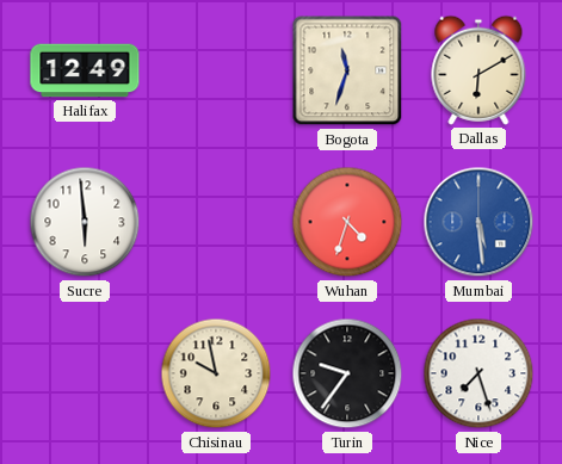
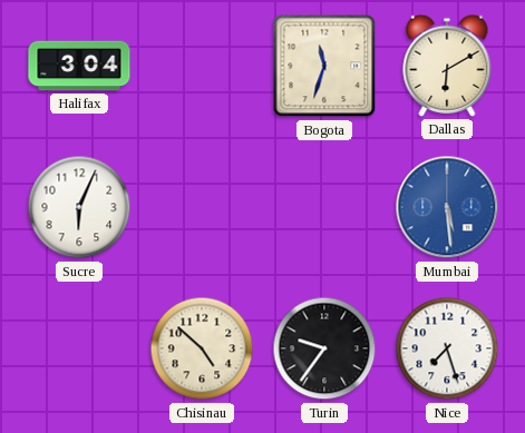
Halifax: 12:49 -> 3:04 (79, 66)
Sucre: 5:59 -> 6:04 (79, 207)
Wuhan: 4:33 -> none (347, 222)
Chisinau: 9:58 -> 4:52 (202, 348)
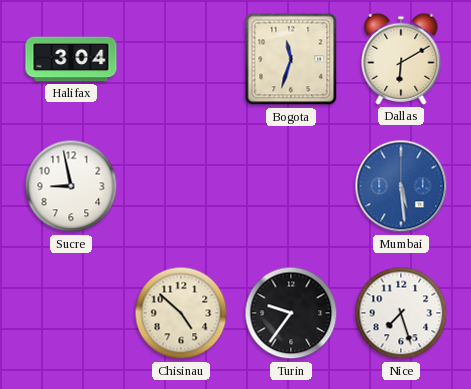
Sucre: 6:04 -> 8:58 (71, 186)
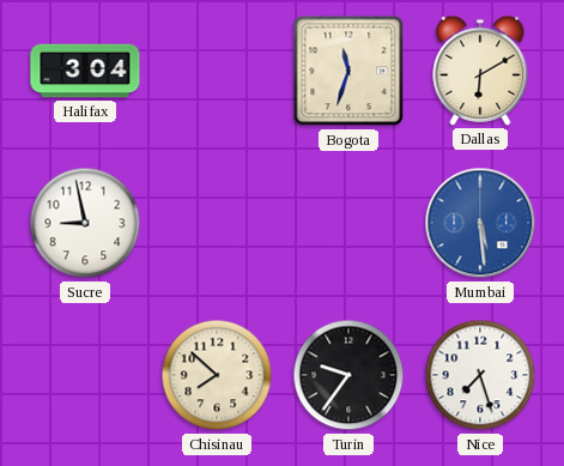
Chisinau: 4:52 -> 7:52 (217, 375)
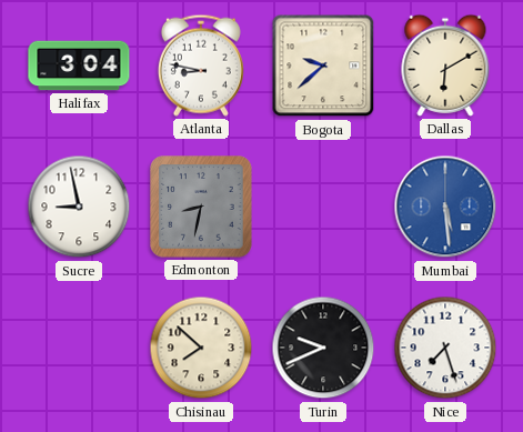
Atlanta: none -> 8:47 (201, 66)
Bogota: 11:33 -> 9:38 (323, 66)
Edmonton: none -> 8:32 (201, 207)
Turin: 9:36 -> 9:41 (323, 348)
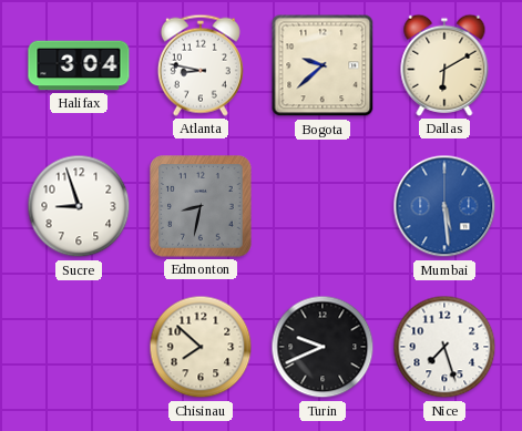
Sucre: 8:58 -> 8:57 (79, 206)
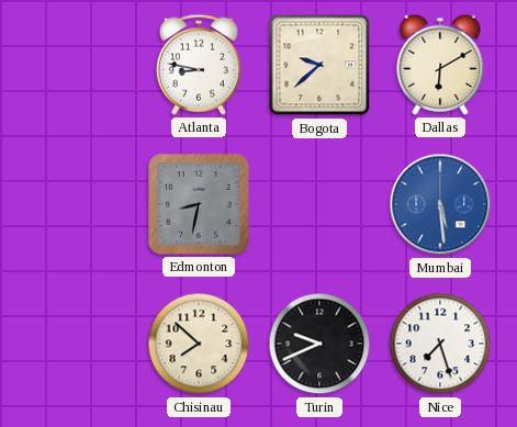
Halifax: 3:04 -> none (79, 65)
Sucre: 8:57 -> none (79, 206)
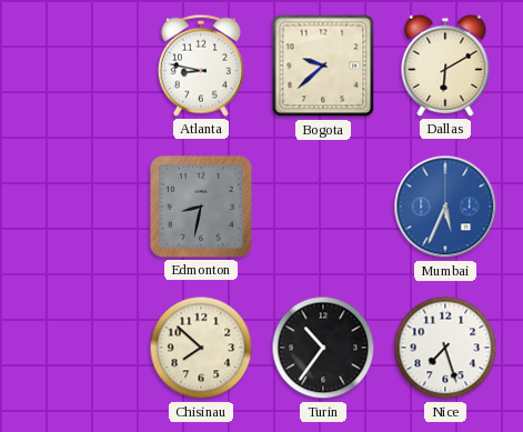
Mumbai: 5:29 -> 5:34 (445, 207)
Turin: 9:41 -> 10:36 (323, 348)
